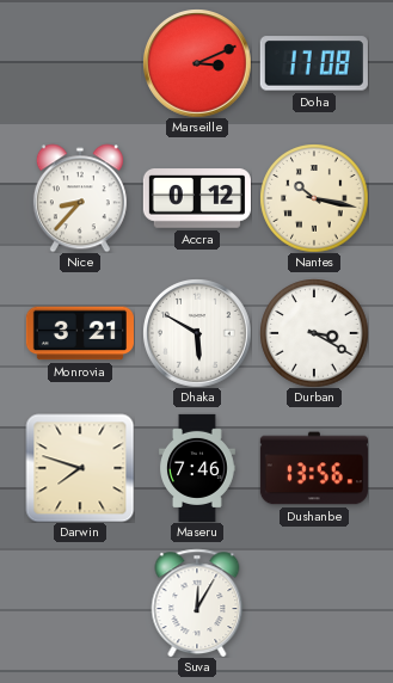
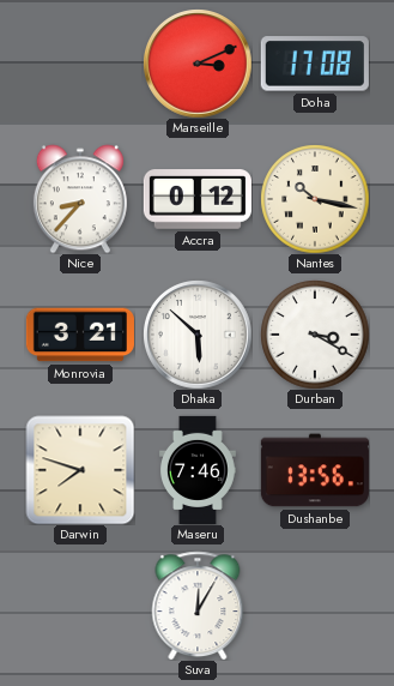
Dhaka: 5:50 -> 5:52 (198, 335)
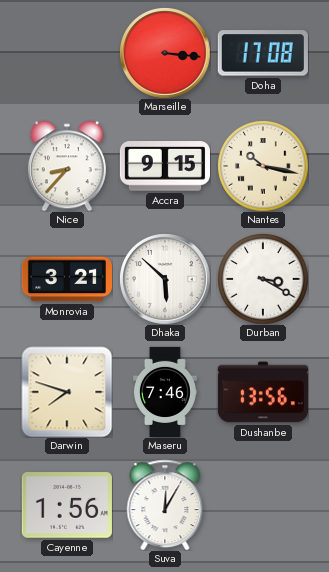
Marseille: 3:11 -> 3:16 (165, 53)
Accra: 0:12 -> 9:15 (165, 166)
Cayenne: none -> 1:56 (67, 505)
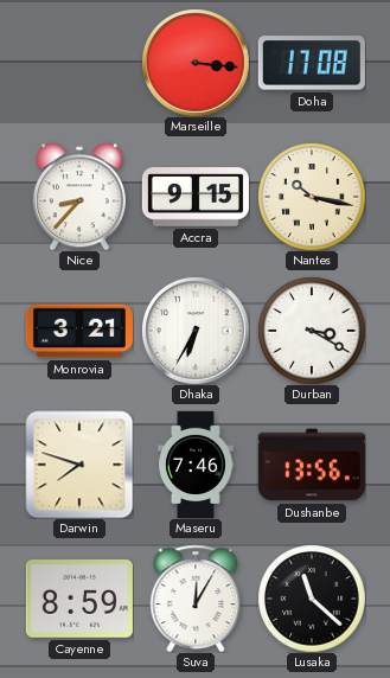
Dhaka: 5:52 -> 6:35 (196, 331)
Cayenne: 1:56 -> 8:59 (79, 599)
Lusaka: none -> 11:22 (312, 599)
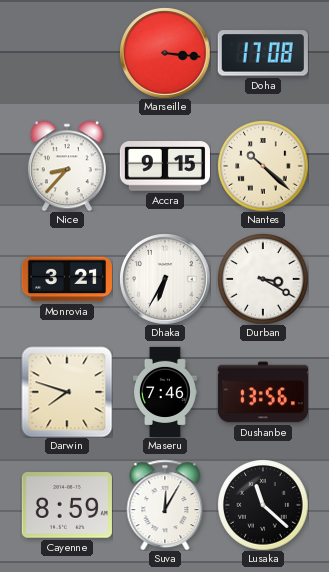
Nantes: 10:17 -> 10:22 (263, 166)
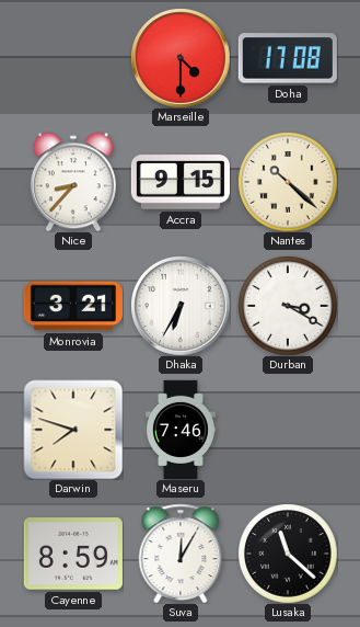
Marseille: 3:16 -> 4:30 (181, 58)
Dushanbe: 13:56 -> none (263, 392)
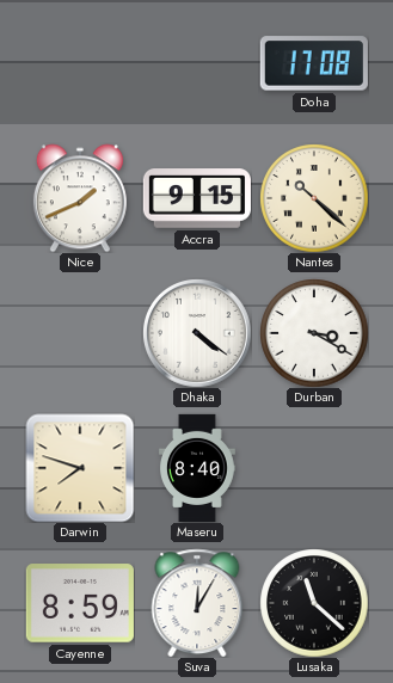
Marseille: 4:30 -> none (181, 58)
Nice: 8:37 -> 1:41 (80, 198)
Monrovia: 3:21 -> none (73, 306)
Dhaka: 6:35 -> 4:21 (197, 333)
Maseru: 7:46 -> 8:40 (198, 467)
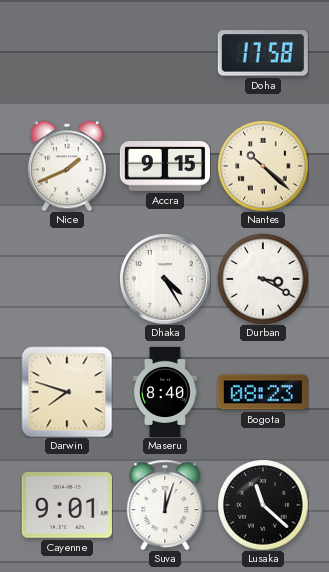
Doha: 17:08 -> 17:58 (263, 53)
Dhaka: 4:21 -> 4:25 (165, 279)
Bogota: none -> 08:23 (263, 392)
Cayenne: 8:59 -> 9:01 (67, 505)
Suva: 12:05 -> 12:03 (165, 505)
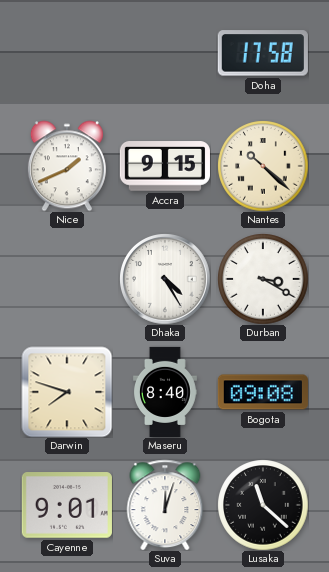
Bogota: 08:23 -> 09:08 (263, 392)
